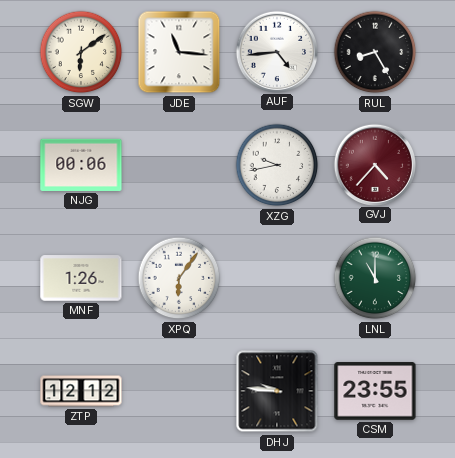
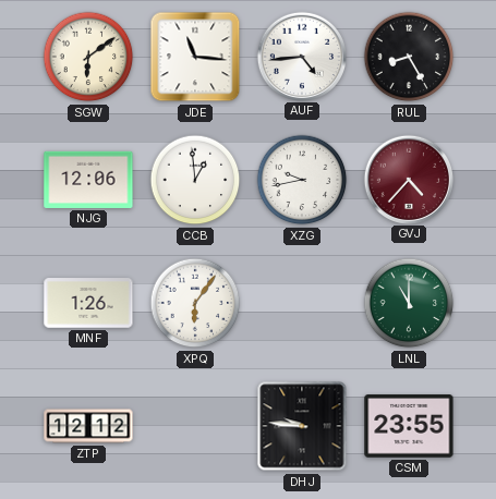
NJG: 00:06 -> 12:06 (88, 180)
CCB: none -> 12:59 (195, 180)
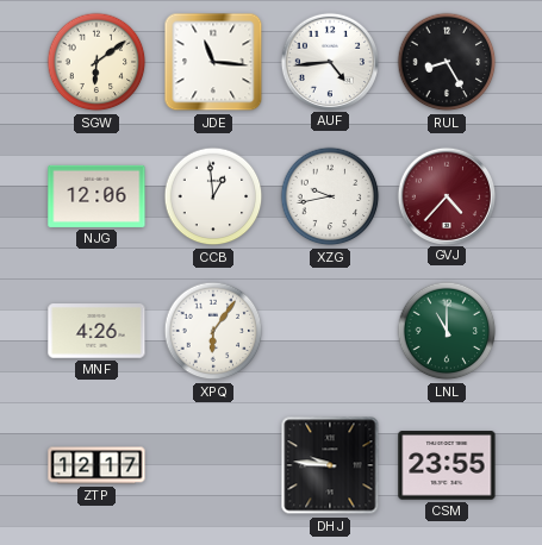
MNF: 1:26 -> 4:26 (96, 331)
ZTP: 12:12 -> 12:17 (96, 465)
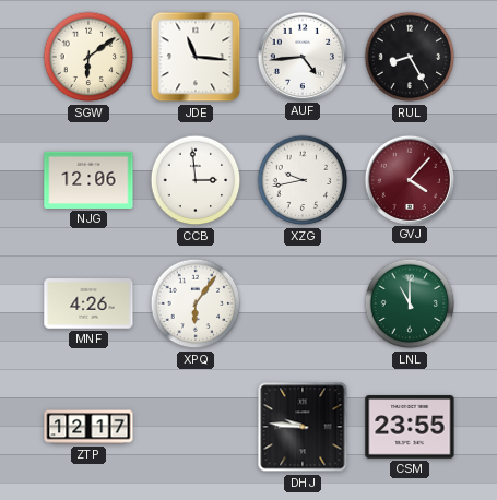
CCB: 12:59 -> 2:59 (196, 180)
GVJ: 4:37 -> 4:07 (409, 179)
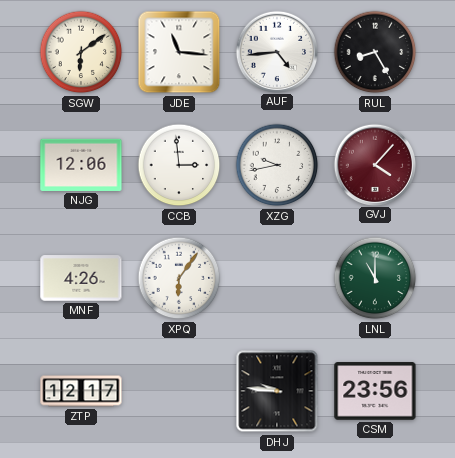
CSM: 23:55 -> 23:56 (375, 391)
